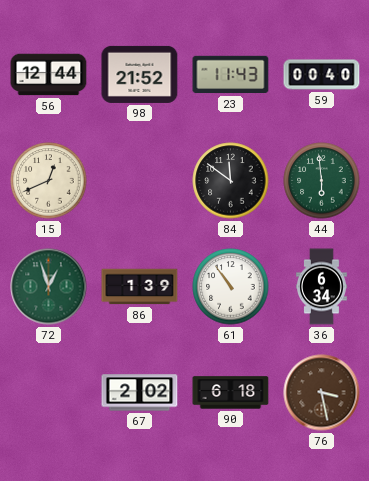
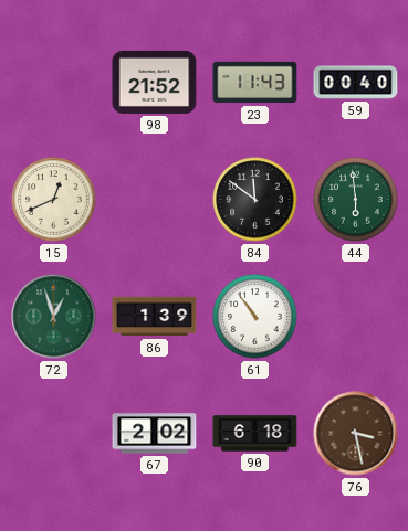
56: 12:44 -> none (49, 75)
36: 6:34 -> none (322, 287)
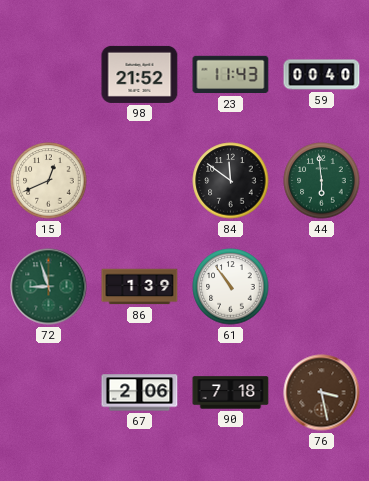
72: 12:57 -> 8:57 (49, 287)
67: 2:02 -> 2:06 (140, 393)
90: 6:18 -> 7:18 (231, 393)
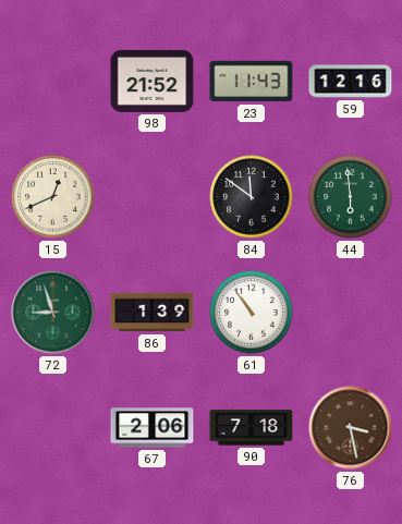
59: 00:40 -> 12:16 (351, 82)
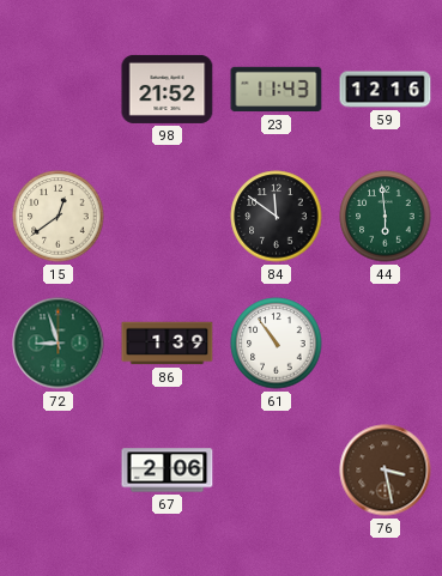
15: 12:41 -> 12:39 (59, 217)
90: 7:18 -> none (252, 428)
